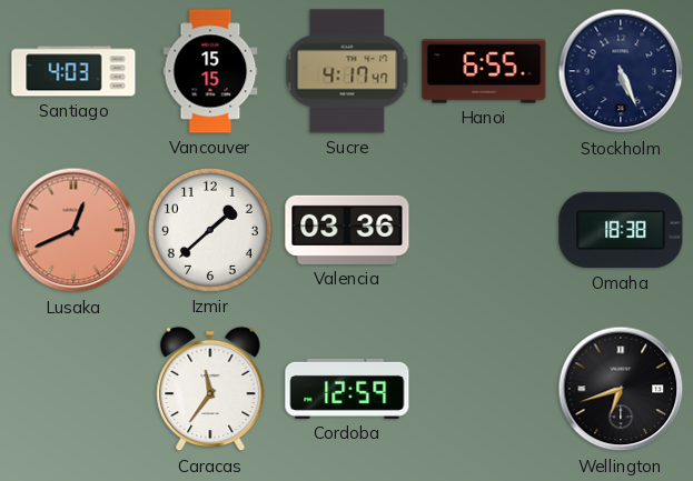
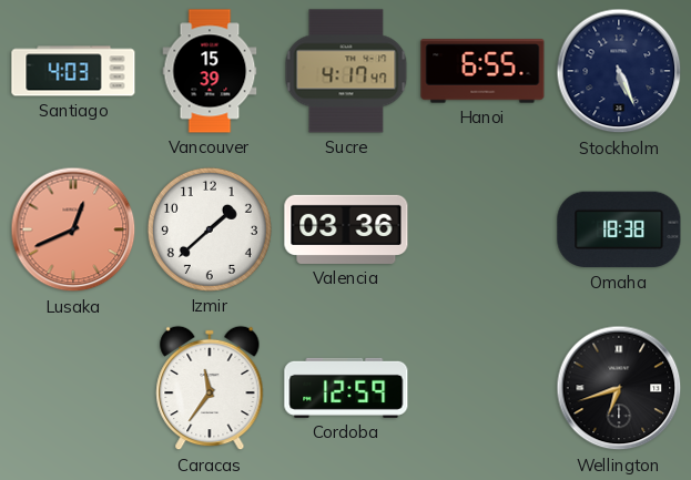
Vancouver: 15:15 -> 15:39 (210, 71)
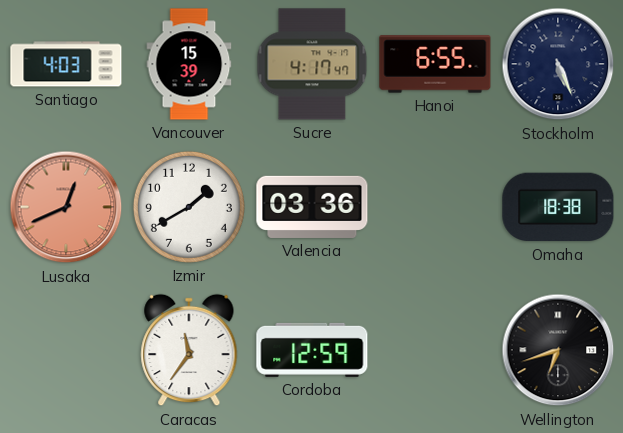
Izmir: 1:38 -> 1:40 (189, 207)
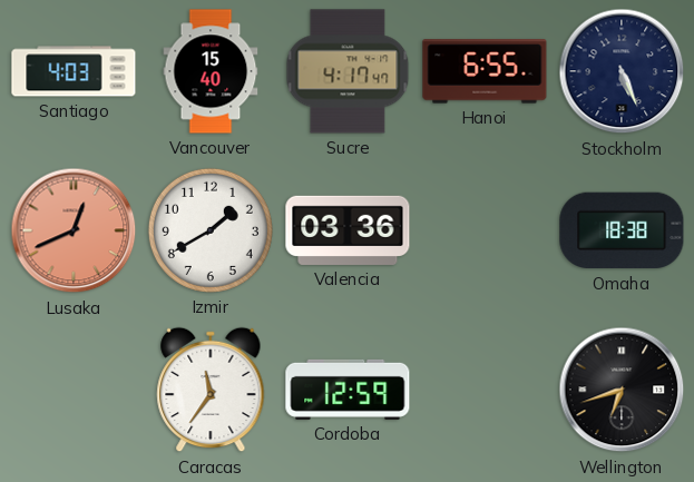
Vancouver: 15:39 -> 15:40 (211, 71)
